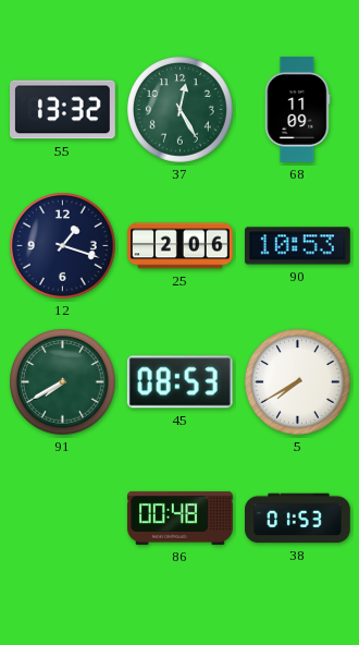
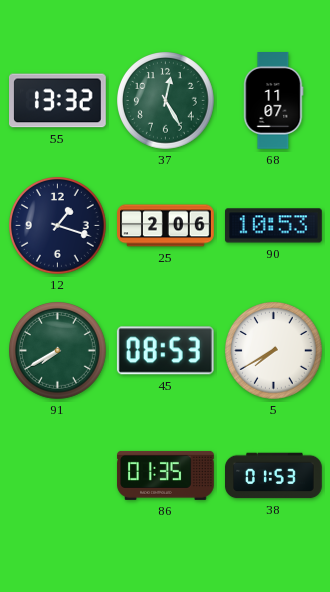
68: 11:09 -> 11:07 (274, 101)
86: 00:48 -> 01:35 (166, 475)
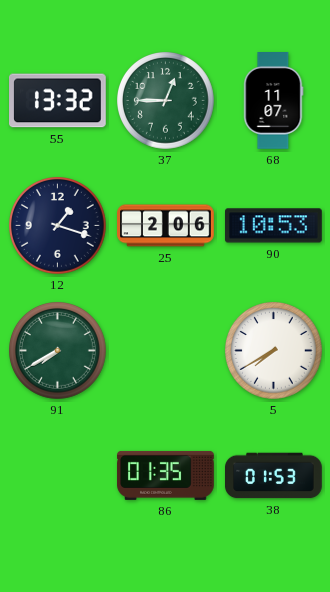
37: 12:25 -> 12:45 (166, 101)
45: 08:53 -> none (165, 351)
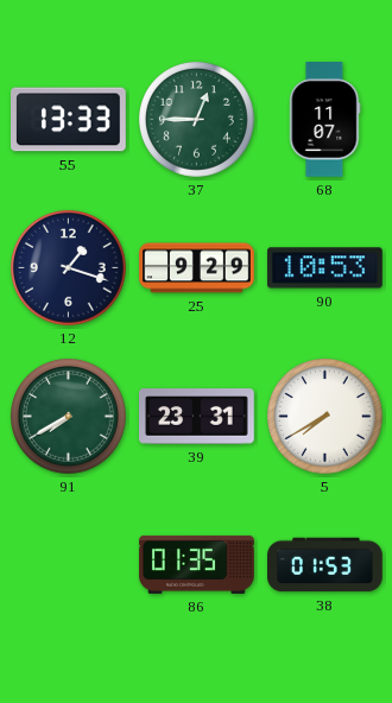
55: 13:32 -> 13:33 (69, 120)
25: 2:06 -> 9:29 (197, 268)
39: none -> 23:31 (197, 417)
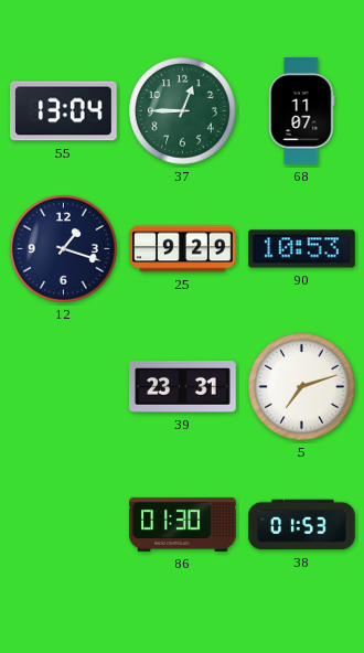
55: 13:33 -> 13:04 (64, 111)
91: 7:40 -> none (69, 417)
5: 7:40 -> 7:12 (302, 387)
86: 01:35 -> 01:30 (183, 524)
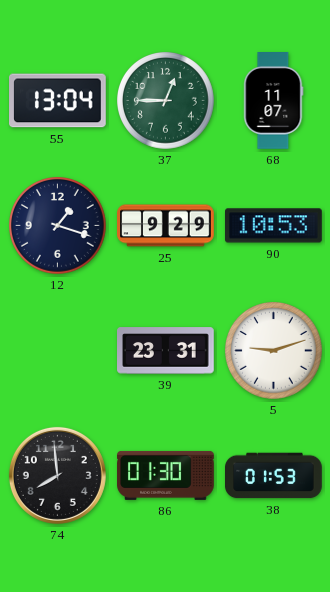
5: 7:12 -> 9:12 (274, 351)
74: none -> 7:59 (57, 475)
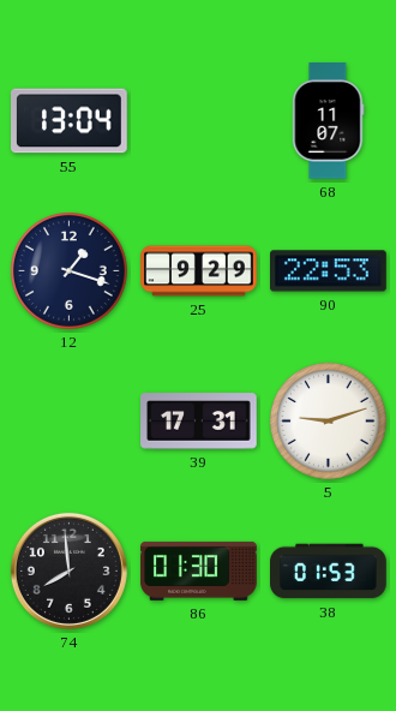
37: 12:45 -> none (166, 101)
90: 10:53 -> 22:53 (329, 271)
39: 23:31 -> 17:31 (199, 422)
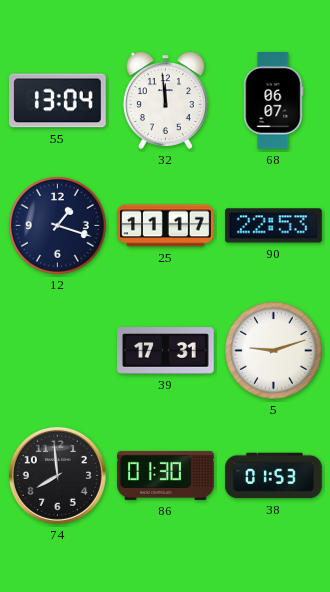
32: none -> 11:59 (165, 100)
68: 11:07 -> 06:07 (274, 101)
25: 9:29 -> 11:17 (166, 226)
